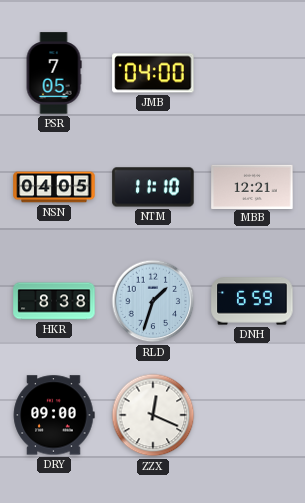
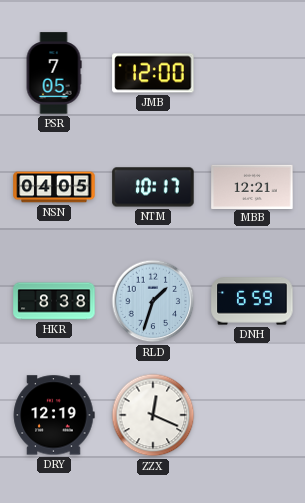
JMB: 04:00 -> 12:00 (153, 73)
NTM: 11:10 -> 10:17 (153, 187)
DRY: 09:00 -> 12:19 (54, 415)
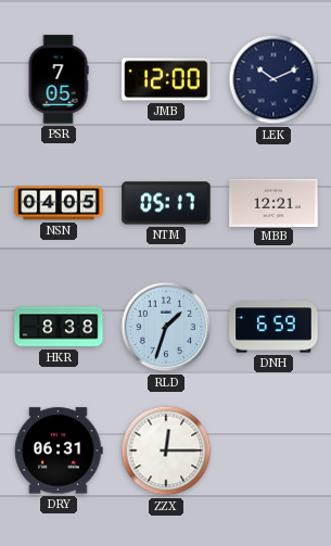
LEK: none -> 10:11 (273, 79)
NTM: 10:17 -> 05:17 (166, 203)
DRY: 12:19 -> 06:31 (59, 450)
ZZX: 12:19 -> 12:15 (166, 450)
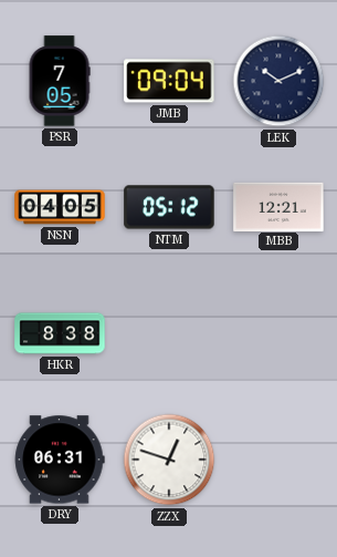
JMB: 12:00 -> 09:04 (169, 81)
NTM: 05:17 -> 05:12 (169, 207)
RLD: 1:33 -> none (166, 327)
DNH: 6:59 -> none (273, 327)
ZZX: 12:15 -> 12:48 (169, 460)
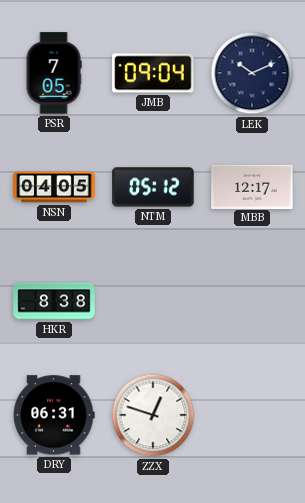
MBB: 12:21 -> 12:17 (252, 186)
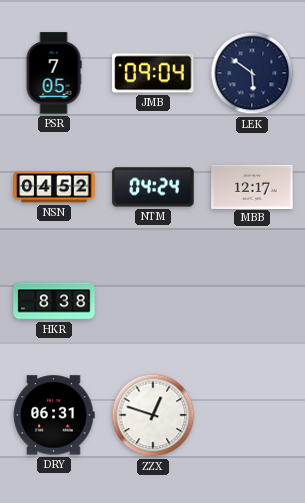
LEK: 10:11 -> 5:51 (252, 73)
NSN: 04:05 -> 04:52 (54, 187)
NTM: 05:12 -> 04:24 (153, 187)
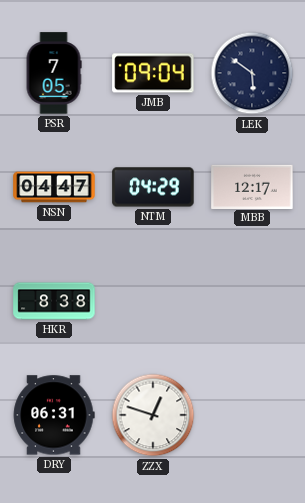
NSN: 04:52 -> 04:47 (54, 187)
NTM: 04:24 -> 04:29 (153, 187)
